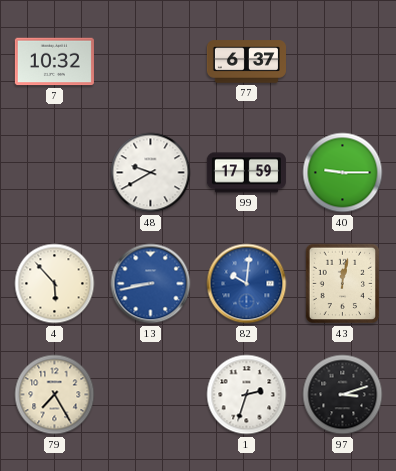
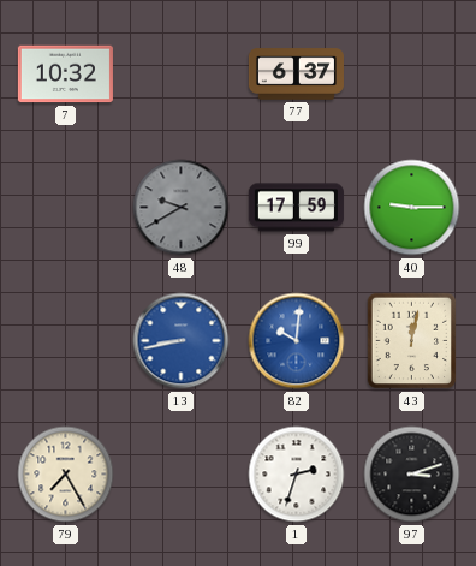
48 dial: white -> grey (182, 208)
4: 5:53 -> none (55, 284)
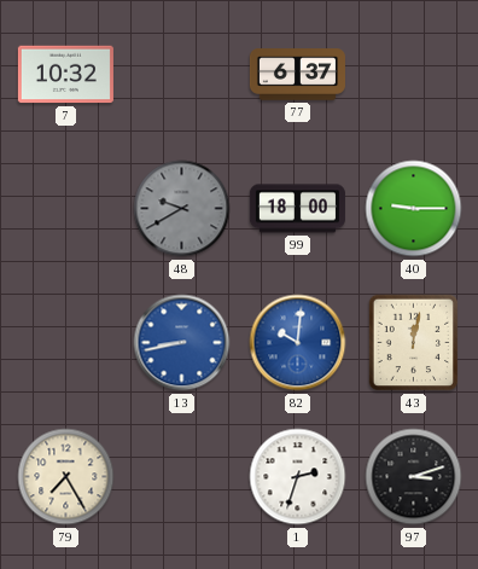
99: 17:59 -> 18:00 (297, 209)
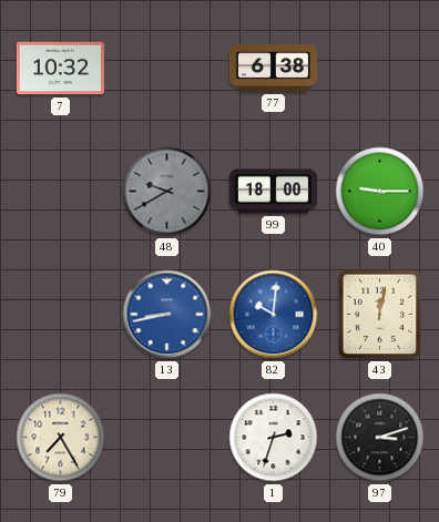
77: 6:37 -> 6:38 (273, 69)
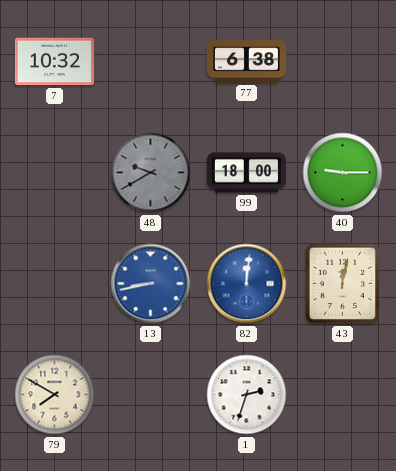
82: 10:01 -> 12:01 (247, 284)
79: 7:25 -> 7:50 (55, 395)
97: 3:12 -> none (380, 438)
